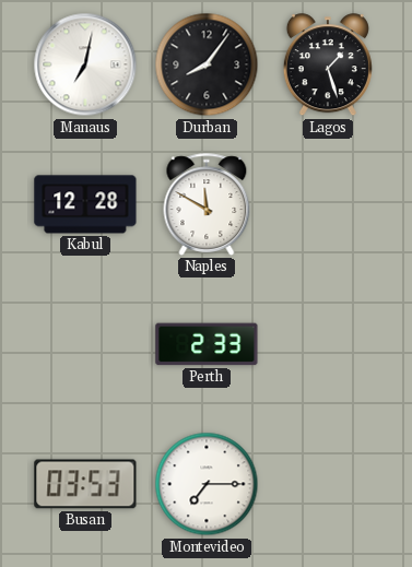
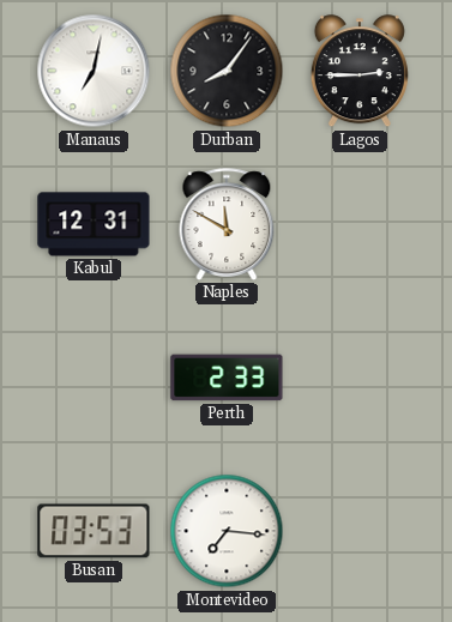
Lagos: 1:27 -> 2:45 (360, 72)
Kabul: 12:28 -> 12:31 (94, 224)
Montevideo: 7:15 -> 7:16 (227, 531)
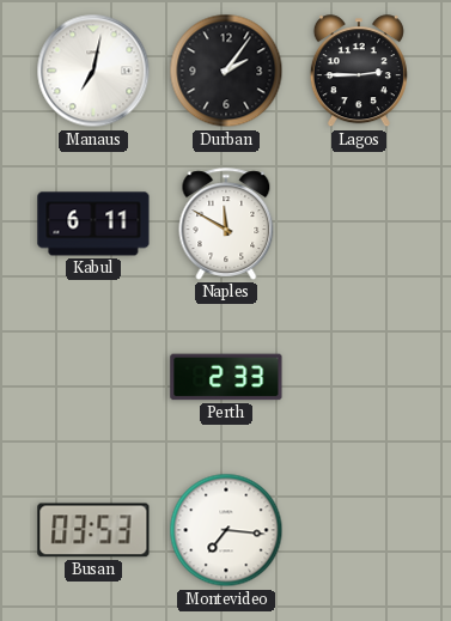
Durban: 8:06 -> 2:06 (226, 71)
Kabul: 12:31 -> 6:11 (93, 224)
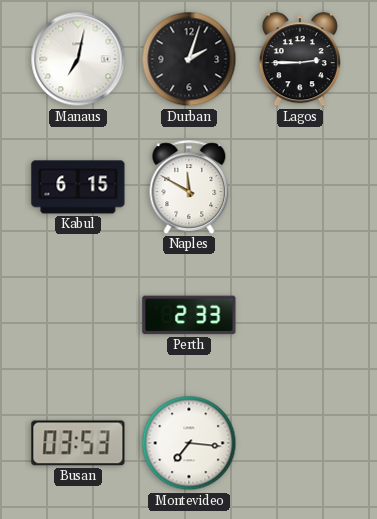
Durban: 2:06 -> 2:03 (189, 59)
Kabul: 6:11 -> 6:15 (78, 187)
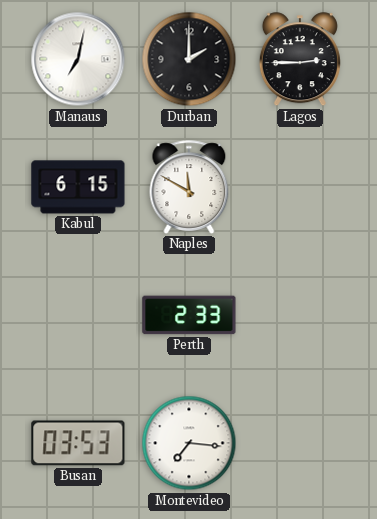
Durban: 2:03 -> 2:00 (189, 59)
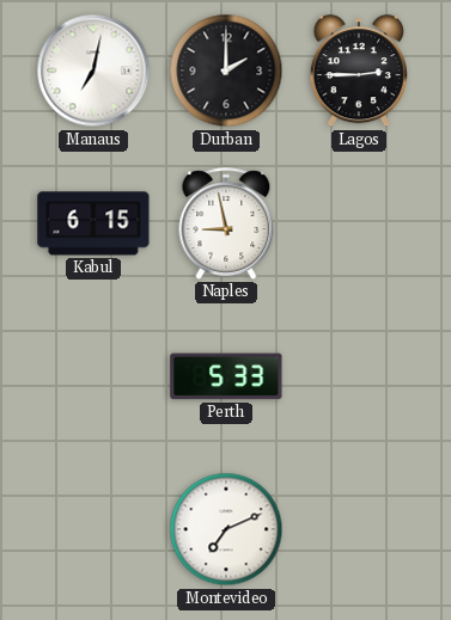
Naples: 11:50 -> 8:58 (226, 223)
Perth: 2:33 -> 5:33 (226, 376)
Busan: 03:53 -> none (78, 443)
Montevideo: 7:16 -> 7:11 (226, 529)
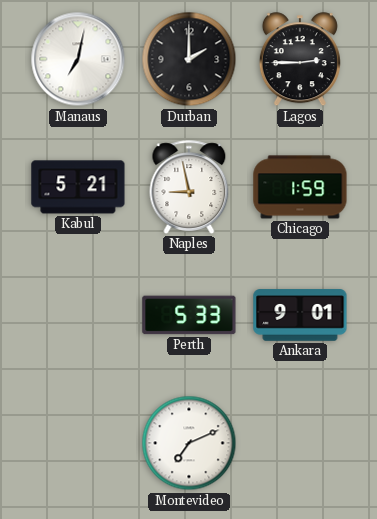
Kabul: 6:15 -> 5:21 (78, 187)
Chicago: none -> 1:59 (300, 187)
Ankara: none -> 9:01 (300, 315)
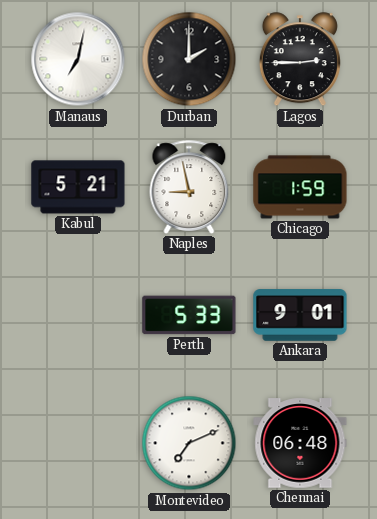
Chennai: none -> 06:48 (300, 443)
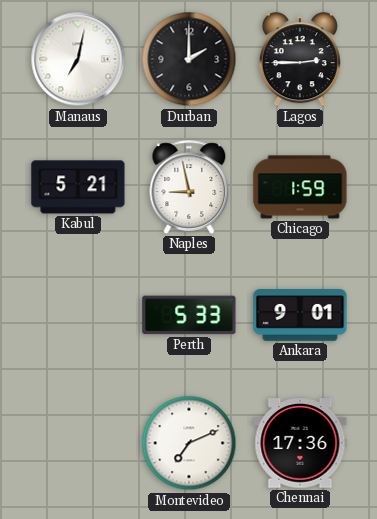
Chennai: 06:48 -> 17:36 (300, 443)
